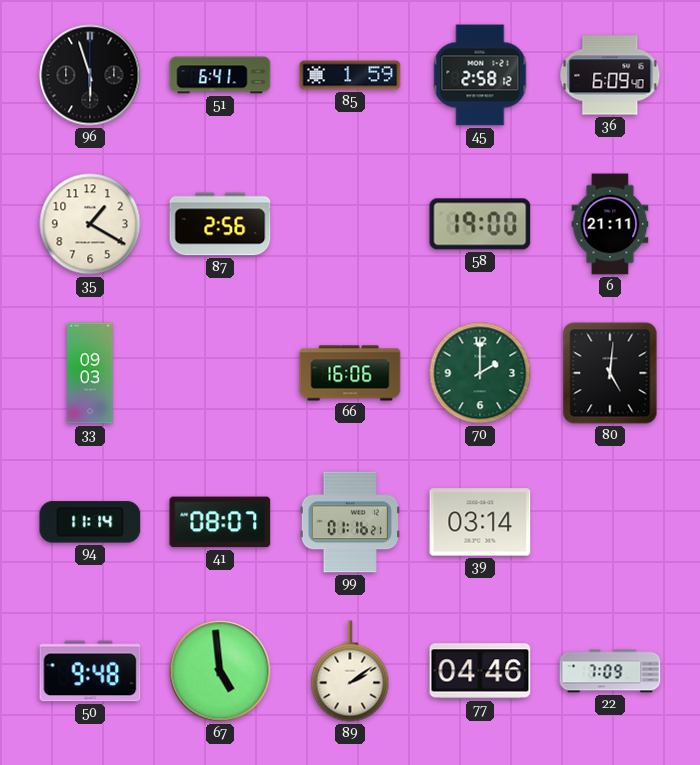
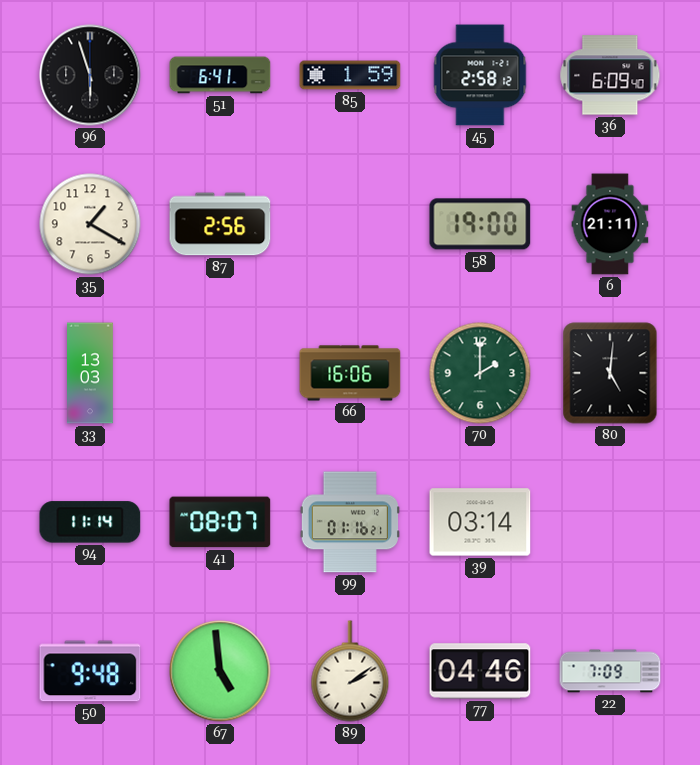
33: 09:03 -> 13:03 (91, 373)
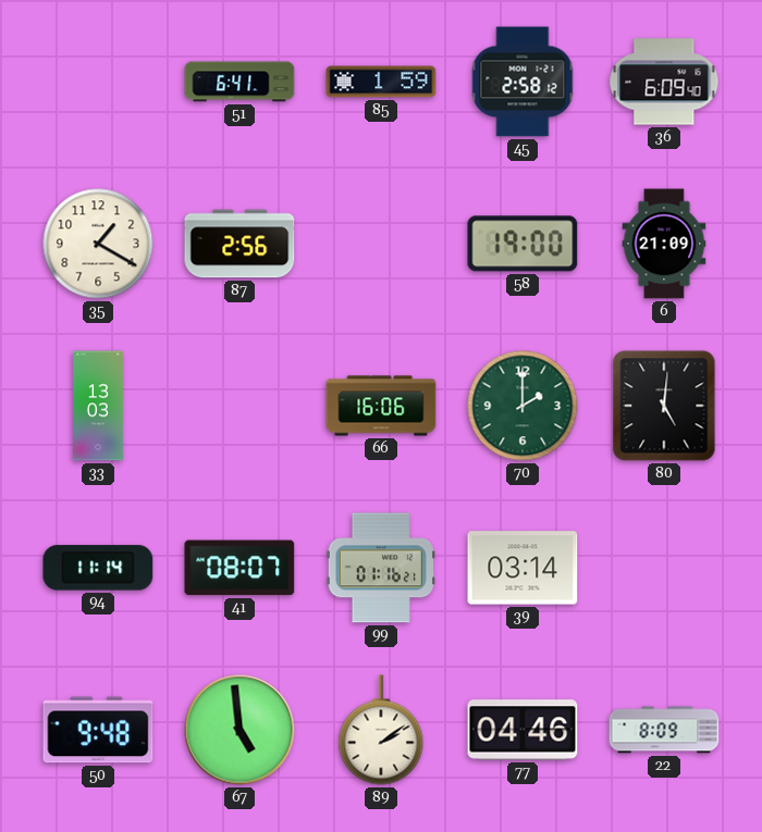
96: 5:57 -> none (90, 75)
6: 21:11 -> 21:09 (664, 244)
22: 7:09 -> 8:09 (664, 730)
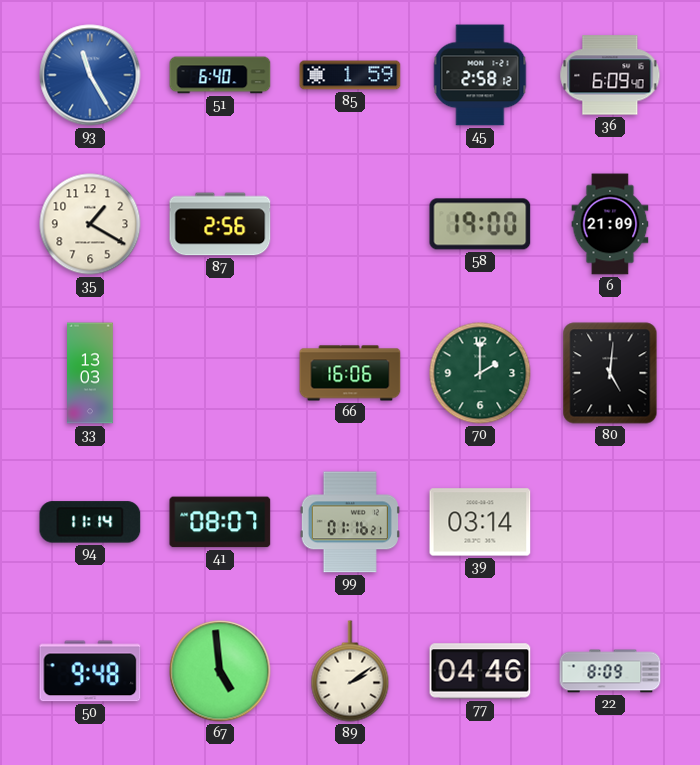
93: none -> 11:25 (90, 75)
51: 6:41 -> 6:40 (220, 75)
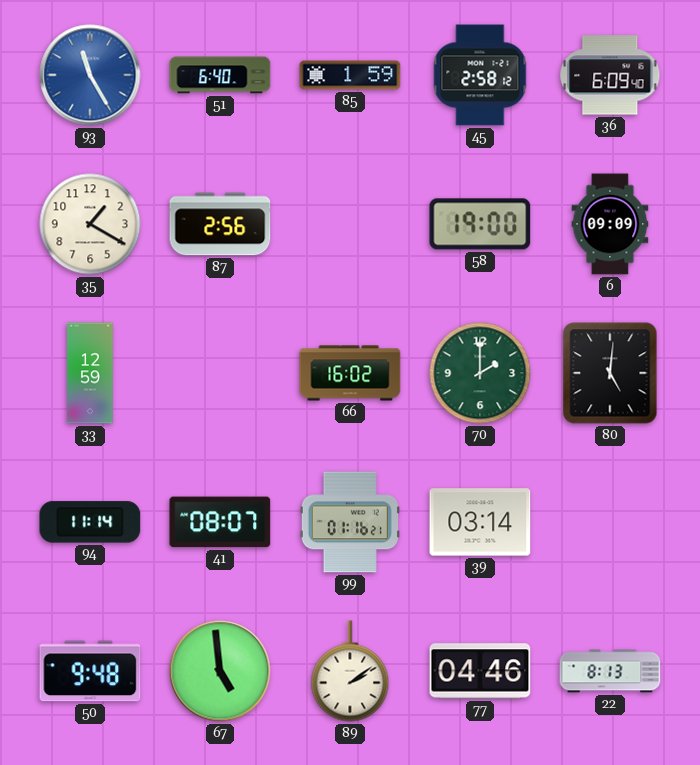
6: 21:09 -> 09:09 (610, 224)
33: 13:03 -> 12:59 (91, 373)
66: 16:06 -> 16:02 (350, 373)
22: 8:09 -> 8:13 (610, 671)
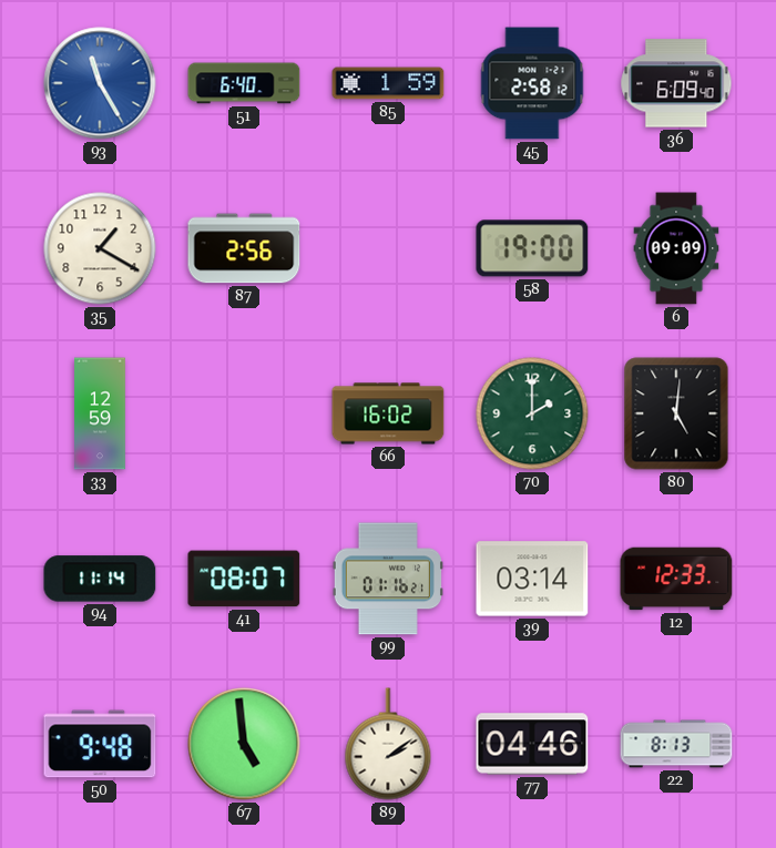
12: none -> 12:33 (676, 579)
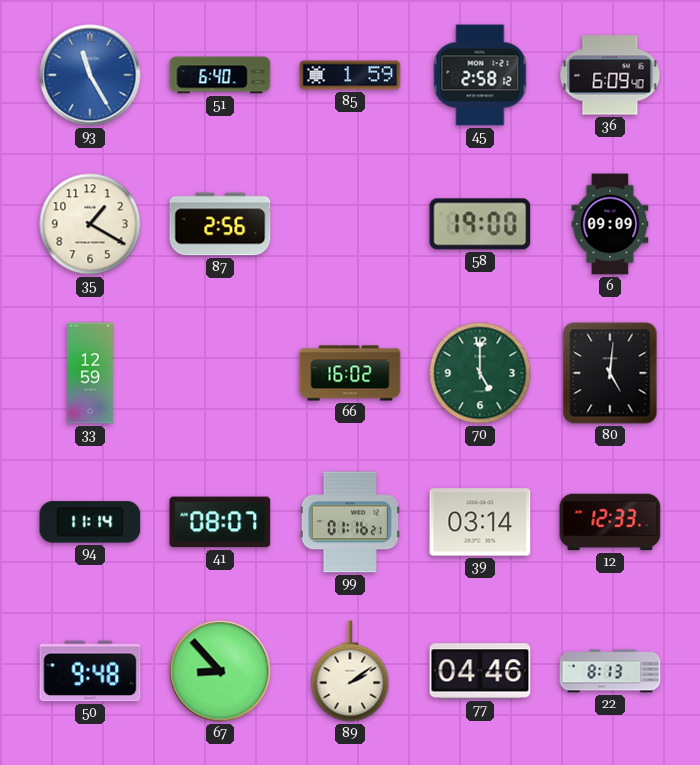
70: 2:00 -> 5:00 (480, 373)
67: 4:59 -> 8:53 (220, 671)
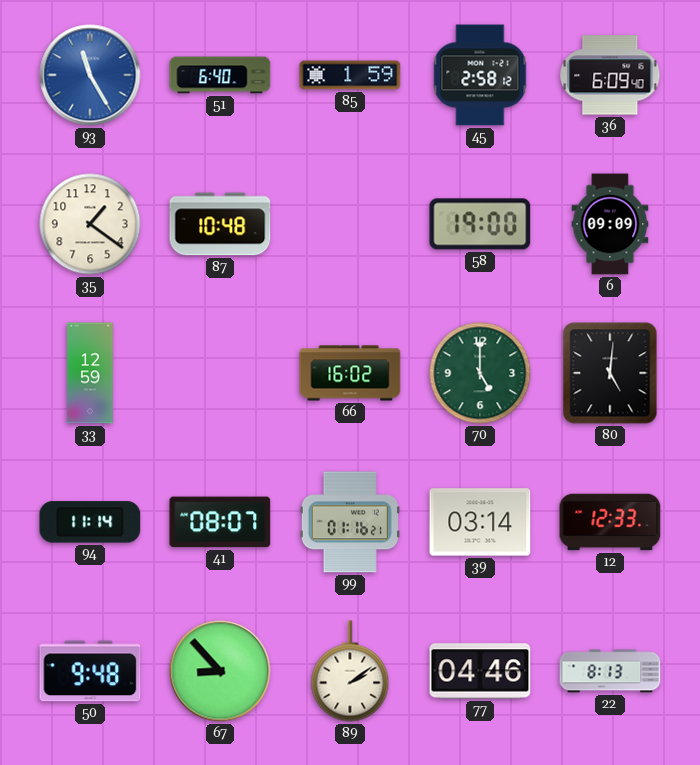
35: 1:20 -> 1:21 (90, 224)
87: 2:56 -> 10:48 (220, 224)
